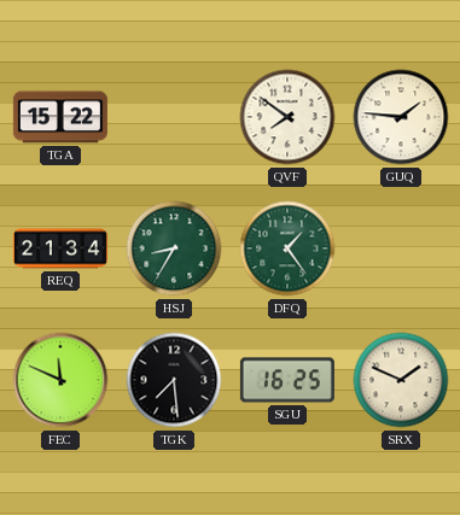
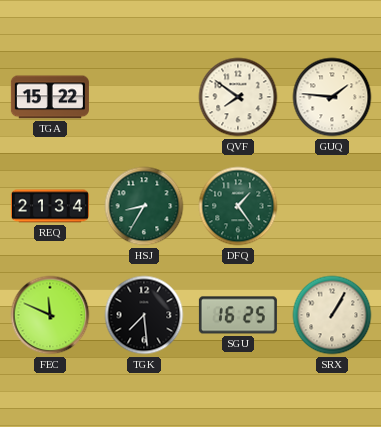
SRX: 1:49 -> 1:05 (332, 315)
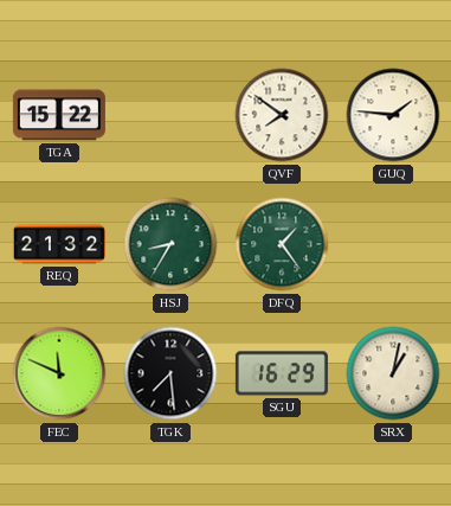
REQ: 21:34 -> 21:32 (59, 244)
SGU: 16:25 -> 16:29 (282, 373)
SRX: 1:05 -> 1:02 (393, 373)
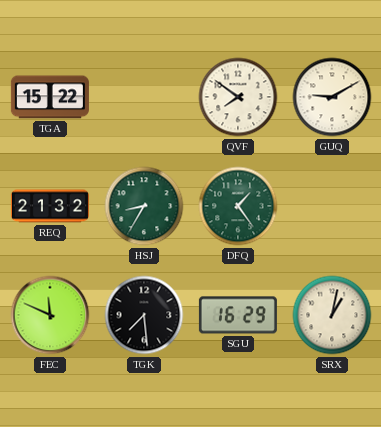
GUQ: 1:46 -> 9:10 (332, 97)
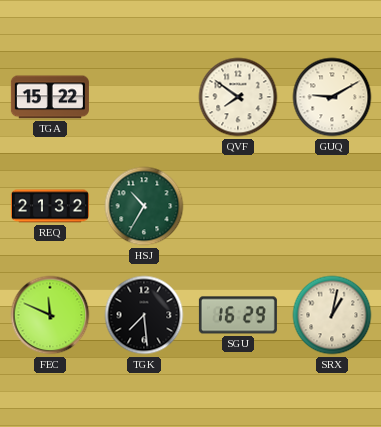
HSJ: 8:35 -> 10:35 (144, 206)
DFQ: 1:24 -> none (238, 206)
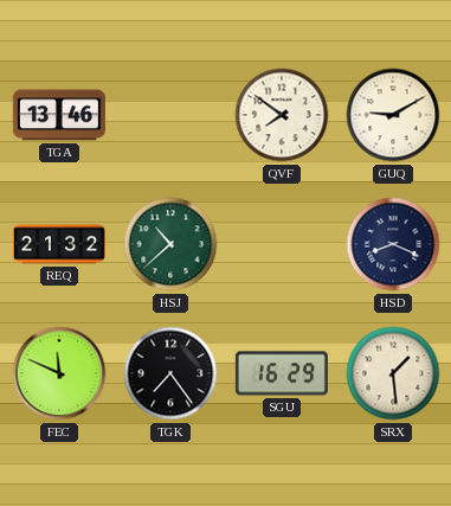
TGA: 15:22 -> 13:46 (59, 115)
HSJ: 10:35 -> 10:38 (170, 244)
HSD: none -> 8:19 (393, 244)
TGK: 7:29 -> 7:24 (170, 373)
SRX: 1:02 -> 1:29 (393, 373)
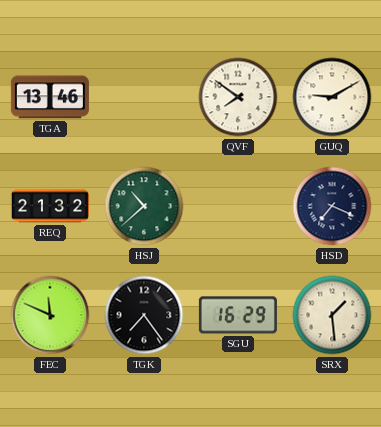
HSD: 8:19 -> 7:19 (332, 206)
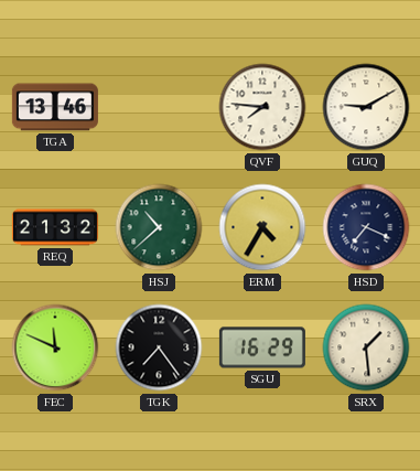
QVF: 7:51 -> 7:46 (262, 107)
ERM: none -> 4:35 (262, 227)
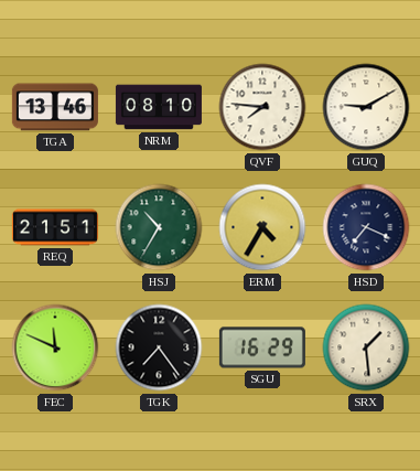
NRM: none -> 08:10 (159, 107)
REQ: 21:32 -> 21:51 (55, 227)
HSJ: 10:38 -> 10:35 (159, 227)
